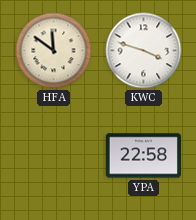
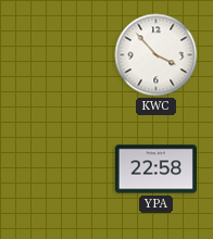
HFA: 11:51 -> none (54, 51)
KWC: 3:48 -> 3:53 (156, 55)
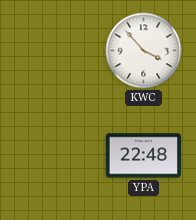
YPA: 22:58 -> 22:48 (143, 156)
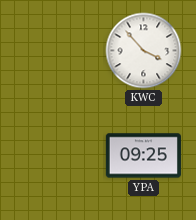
YPA: 22:48 -> 09:25 (143, 156)
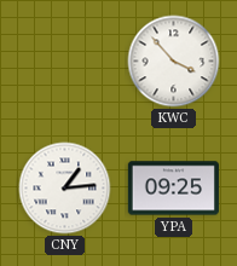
CNY: none -> 1:14 (65, 189)
